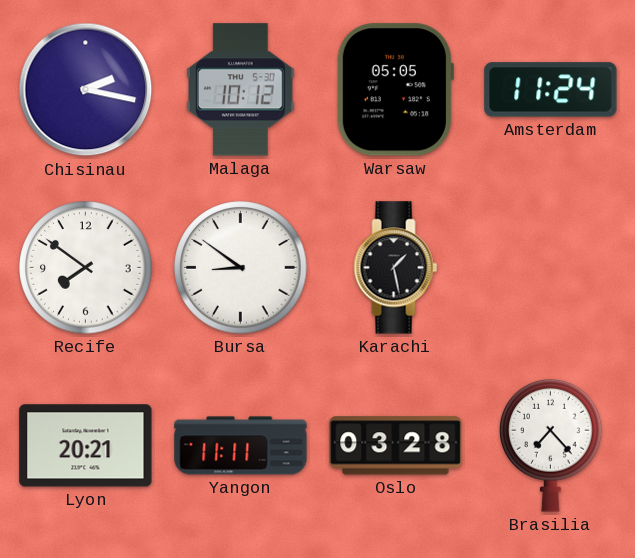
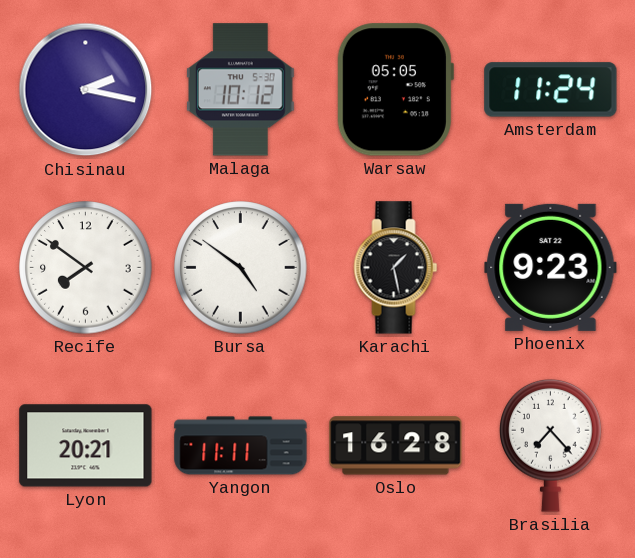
Bursa: 8:51 -> 4:51 (241, 268)
Phoenix: none -> 9:23 (551, 267)
Oslo: 03:28 -> 16:28 (396, 446)
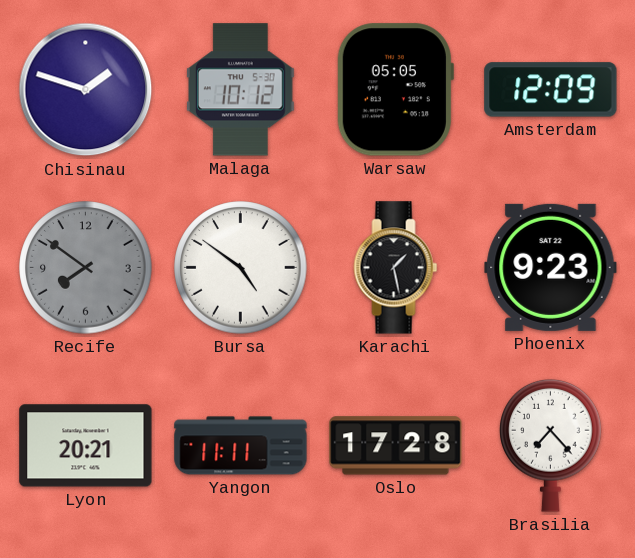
Chisinau: 2:17 -> 1:48 (86, 90)
Amsterdam: 11:24 -> 12:09 (551, 90)
Recife dial: white -> grey (86, 268)
Oslo: 16:28 -> 17:28 (396, 446)
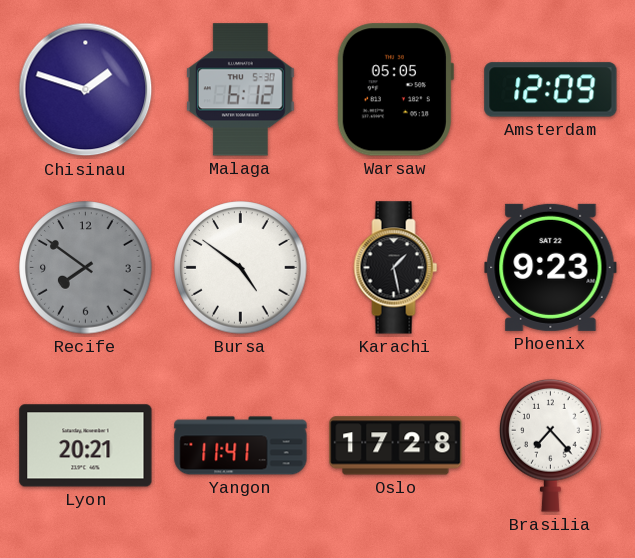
Malaga: 10:12 -> 6:12 (240, 90)
Yangon: 11:11 -> 11:41 (241, 446)
